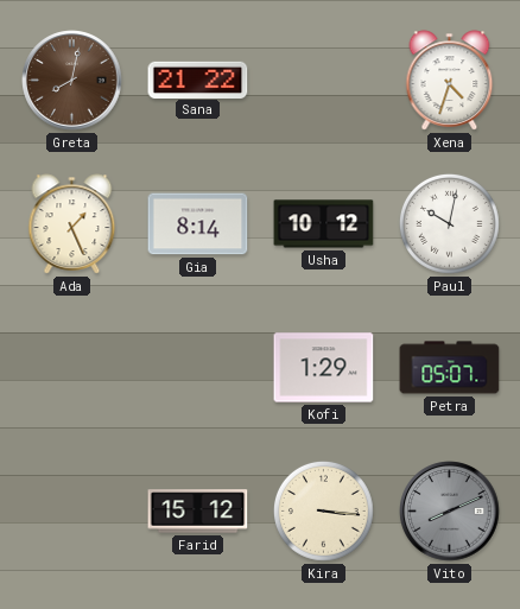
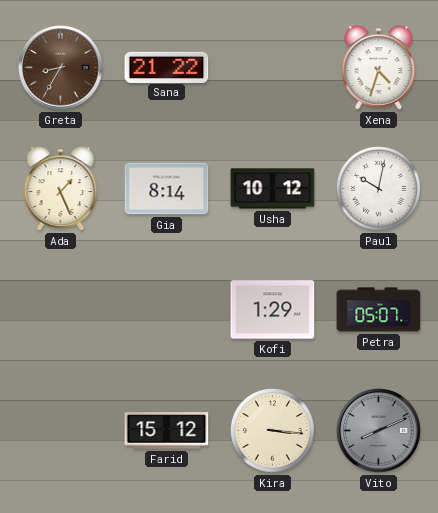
Greta: 8:02 -> 8:35 (61, 68)
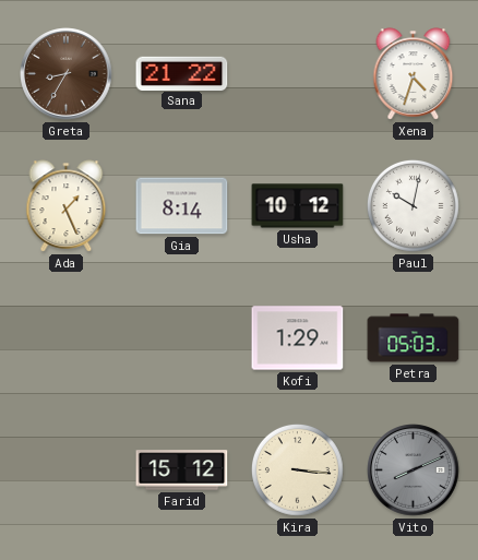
Petra: 05:07 -> 05:03 (414, 338)
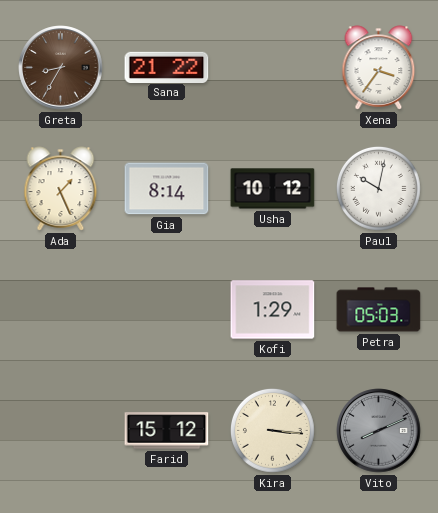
Xena: 4:33 -> 3:36 (379, 68)
